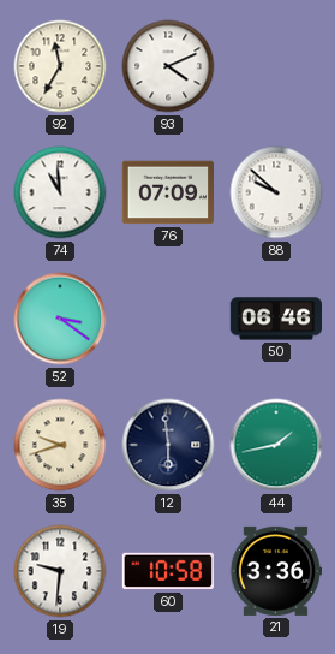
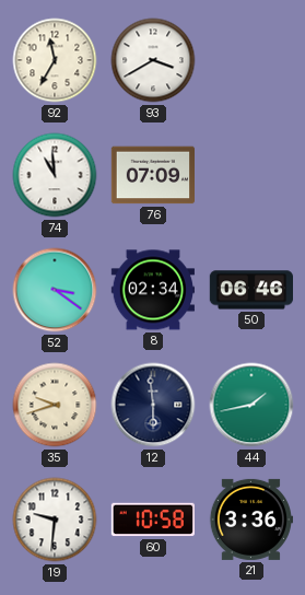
93: 4:11 -> 3:40 (153, 60)
88: 9:52 -> none (276, 192)
8: none -> 02:34 (152, 290)
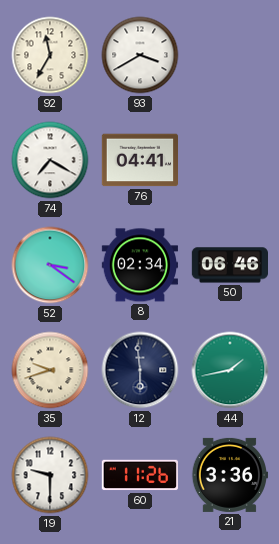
74: 10:59 -> 7:20 (50, 160)
76: 07:09 -> 04:41 (139, 160)
19: 9:31 -> 9:30 (50, 475)
60: 10:58 -> 11:26 (139, 475)
